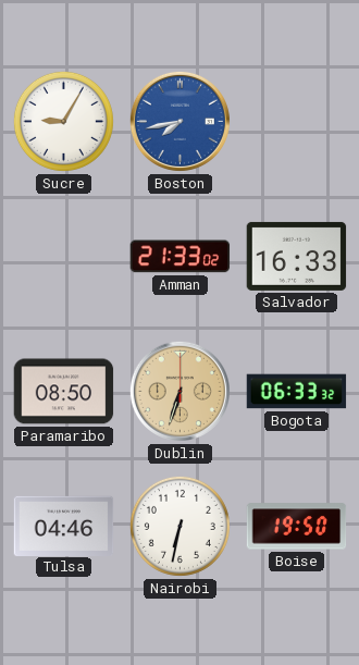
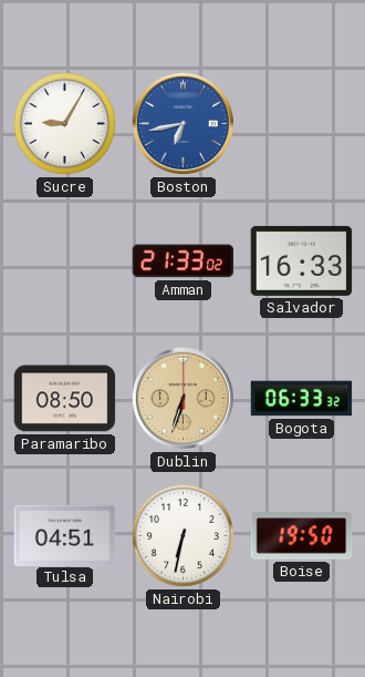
Boston: 7:43 -> 6:43 (182, 123)
Tulsa: 04:46 -> 04:51 (65, 535)
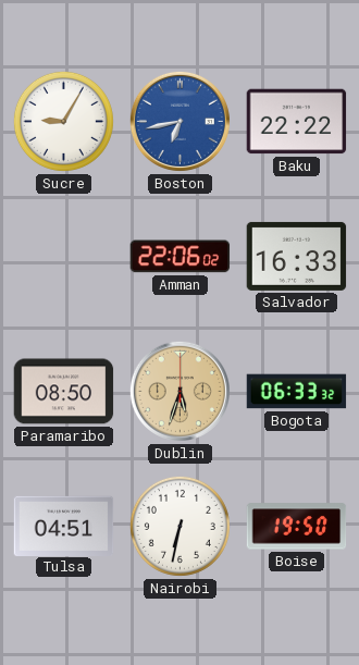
Baku: none -> 22:22 (297, 122)
Amman: 21:33 -> 22:06 (181, 257)
Dublin: 6:33 -> 5:33 (179, 391)
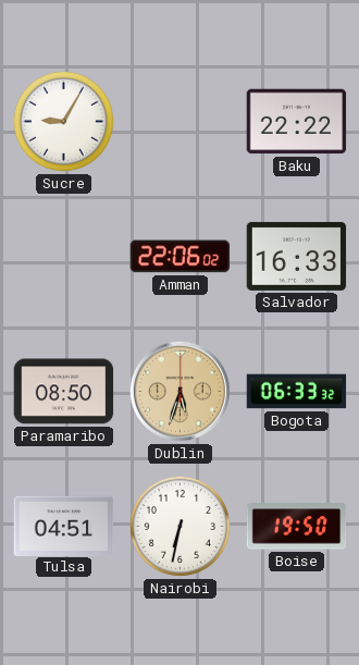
Boston: 6:43 -> none (179, 121)
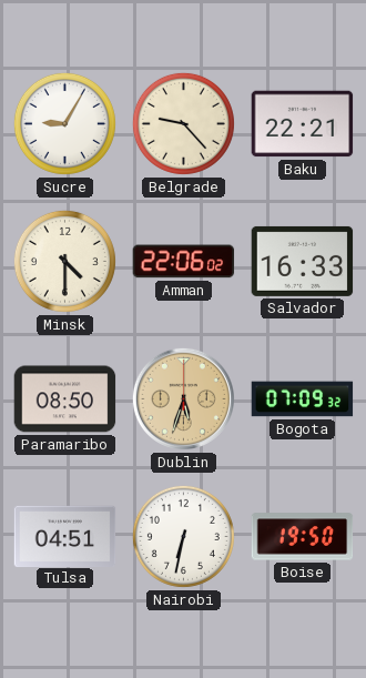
Belgrade: none -> 9:23 (183, 123)
Baku: 22:22 -> 22:21 (303, 124)
Minsk: none -> 4:30 (64, 261)
Bogota: 06:33 -> 07:09 (303, 399)
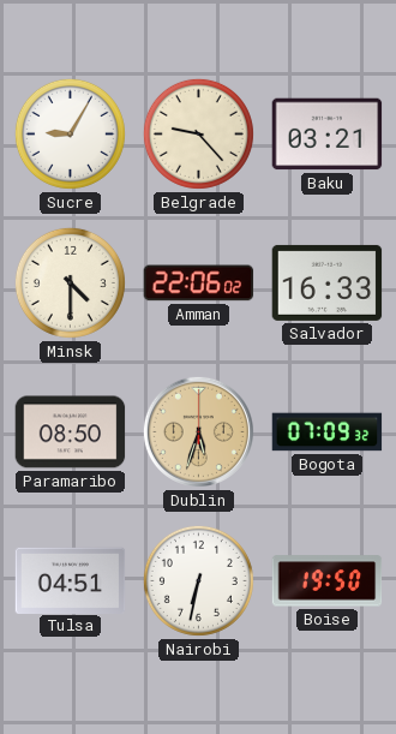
Baku: 22:21 -> 03:21 (328, 135)
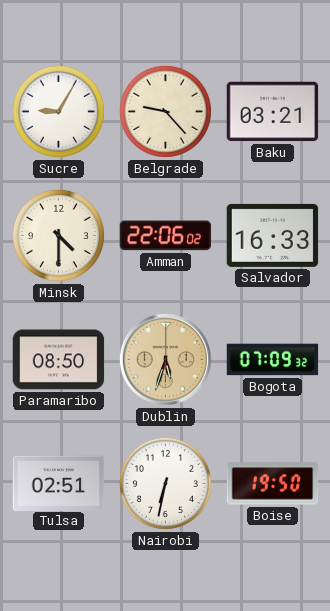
Tulsa: 04:51 -> 02:51 (59, 483)
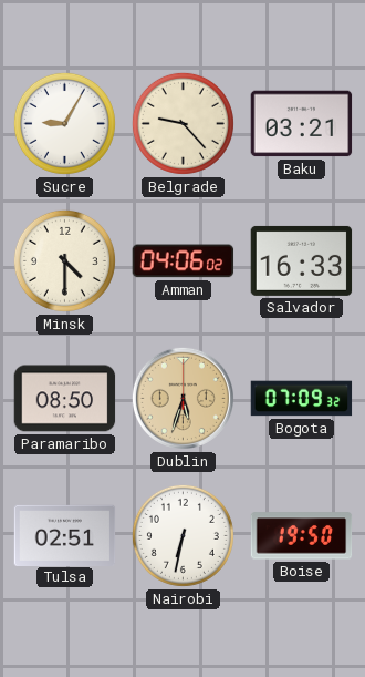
Amman: 22:06 -> 04:06 (184, 261)
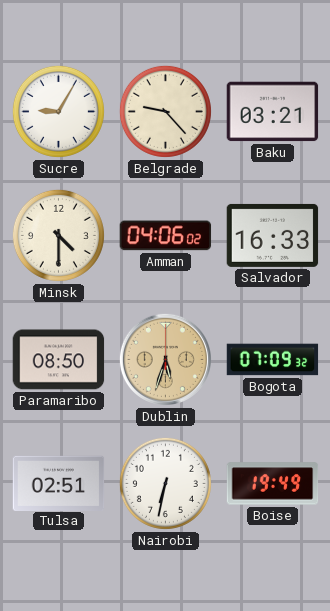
Boise: 19:50 -> 19:49 (273, 484)
